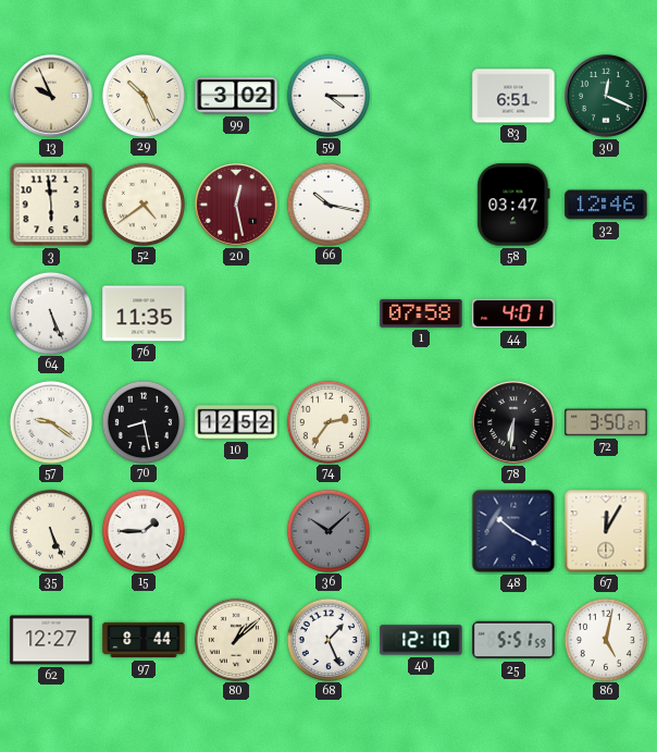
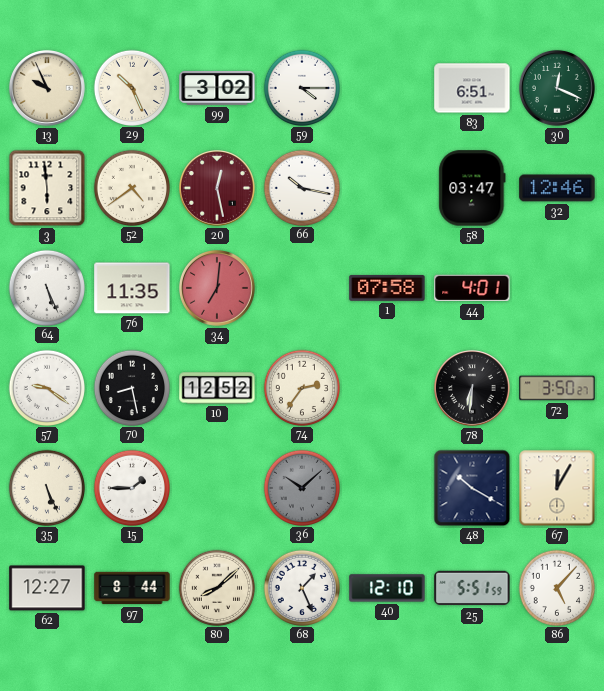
34: none -> 7:01 (217, 288)
80: 1:08 -> 8:08 (216, 587)
86: 5:02 -> 5:07 (556, 587)
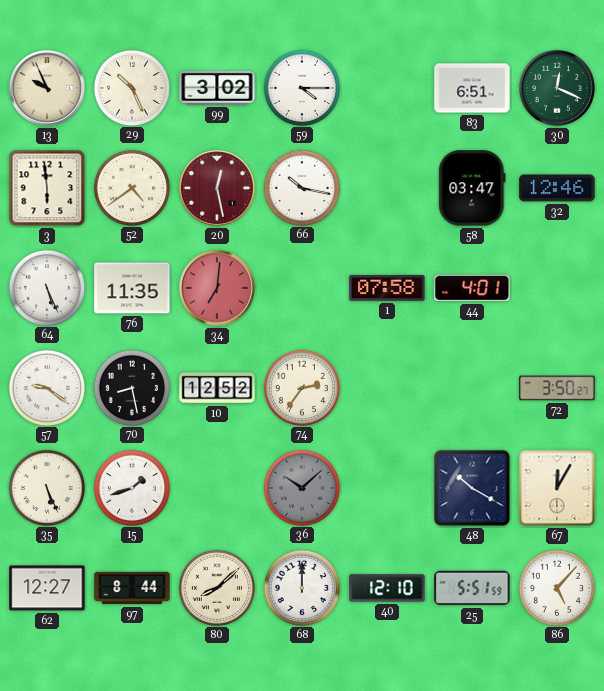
78: 6:31 -> none (472, 388)
15: 1:45 -> 1:42 (131, 487)
68: 1:26 -> 12:00 (301, 587)
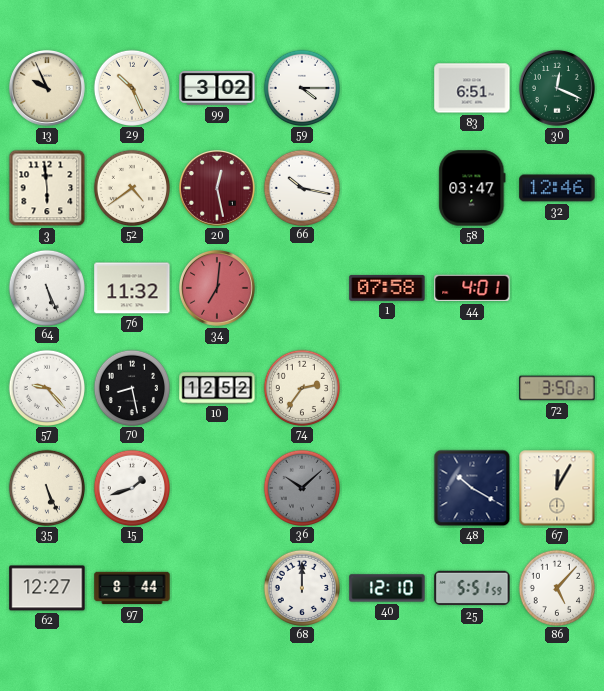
76: 11:35 -> 11:32 (132, 288)
57: 9:21 -> 9:23 (46, 387)
80: 8:08 -> none (216, 587)
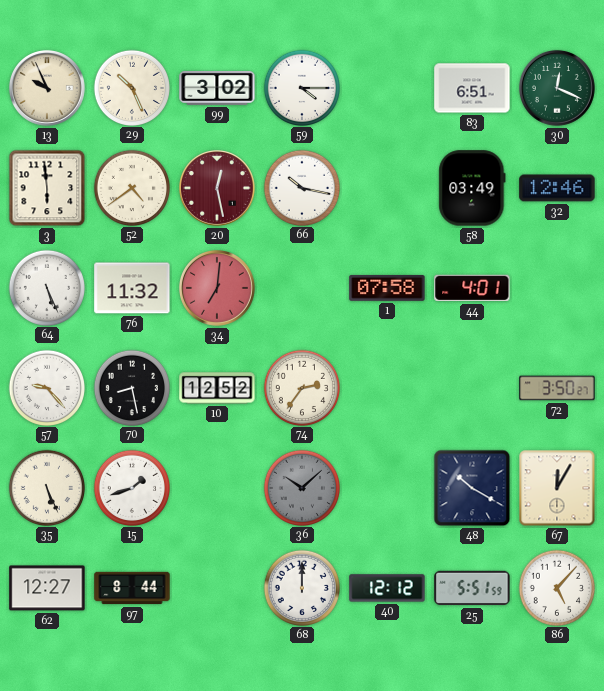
58: 03:47 -> 03:49 (472, 188)
40: 12:10 -> 12:12 (387, 588)
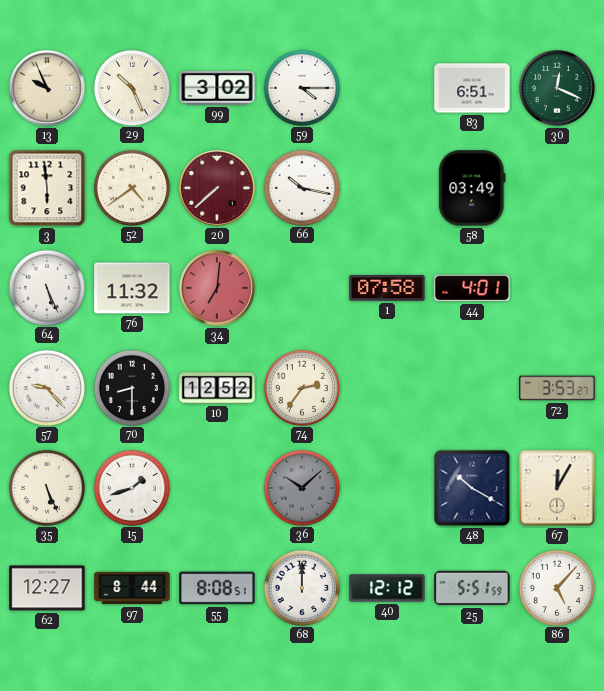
20: 12:28 -> 7:38 (217, 188)
32: 12:46 -> none (557, 188)
70: 8:28 -> 8:30 (131, 387)
72: 3:50 -> 3:53 (557, 388)
55: none -> 8:08 (217, 588)
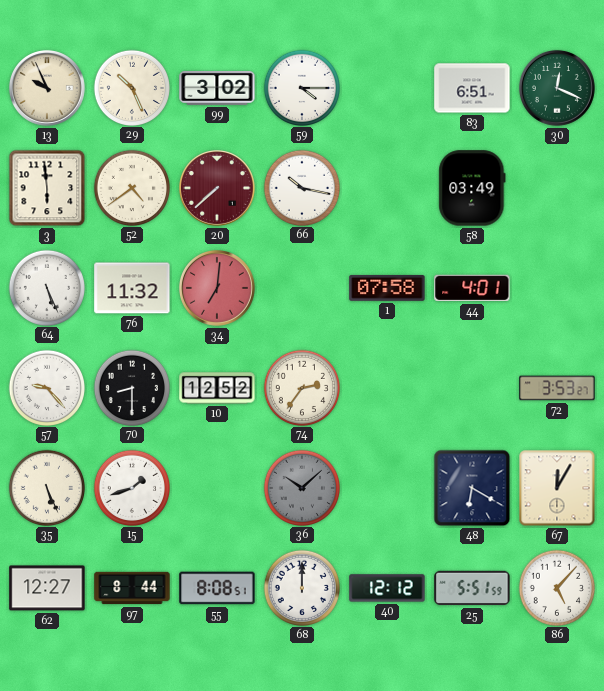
48: 10:20 -> 6:20 (472, 488)
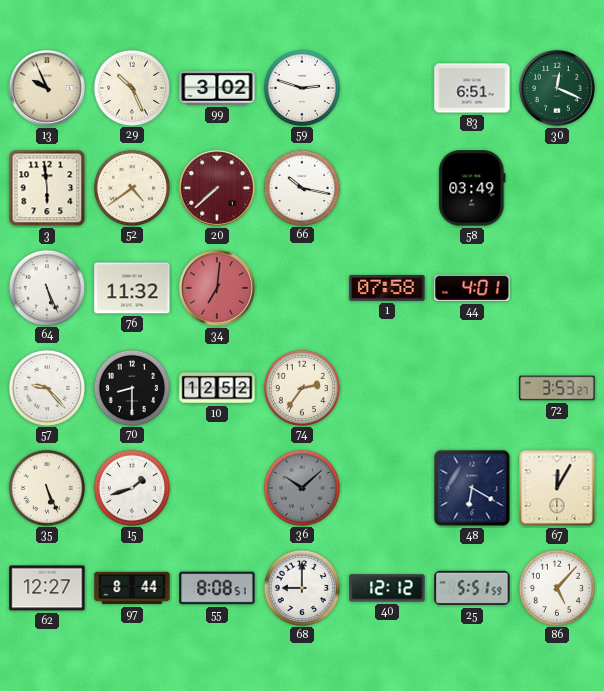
59: 4:15 -> 2:48 (301, 87)
68: 12:00 -> 9:00 (301, 587)
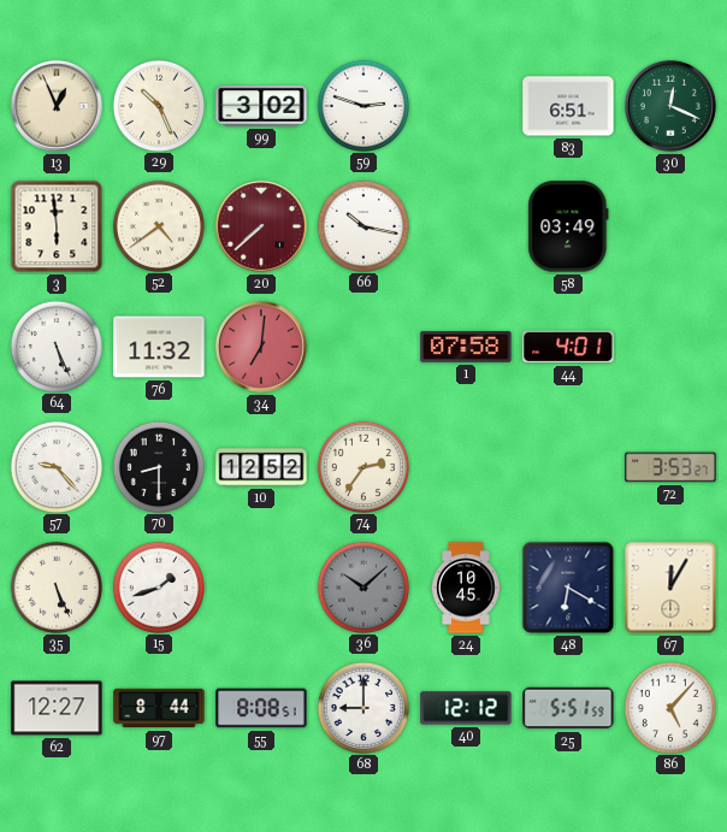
13: 9:56 -> 12:56 (57, 106)
24: none -> 10:45 (466, 588)
